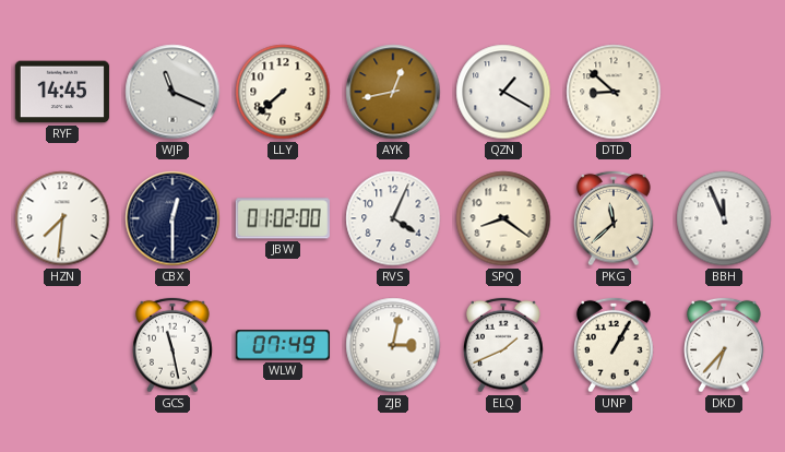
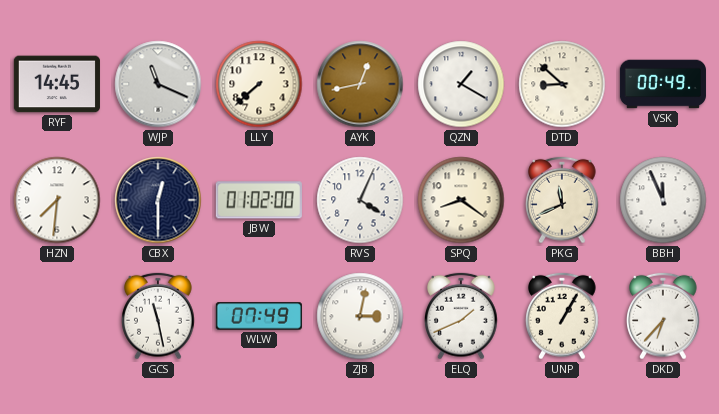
VSK: none -> 00:49 (663, 84)
PKG: 11:38 -> 11:41 (563, 200)
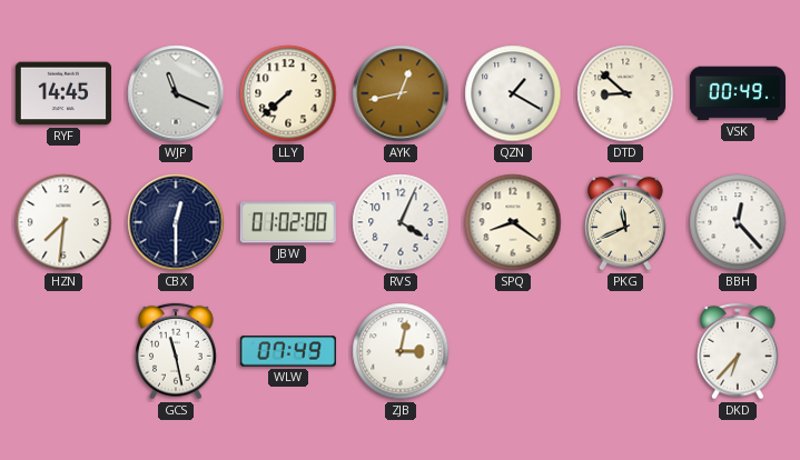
BBH: 11:56 -> 12:23 (738, 222)
ELQ: 1:41 -> none (462, 316)
UNP: 1:05 -> none (563, 316)
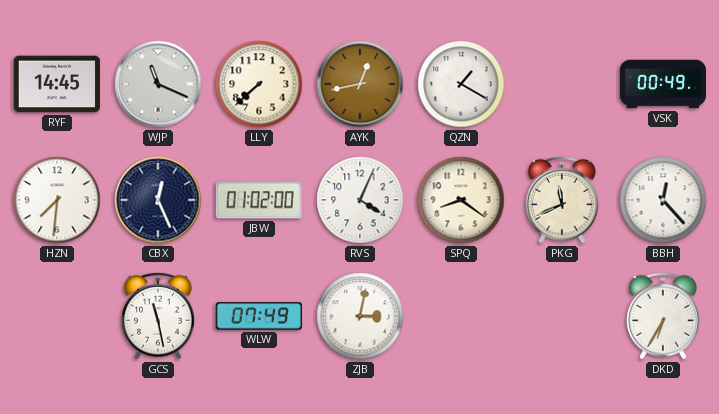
DTD: 8:52 -> none (625, 93)
CBX: 12:30 -> 12:26 (158, 200)
DKD: 6:37 -> 6:35 (664, 316)
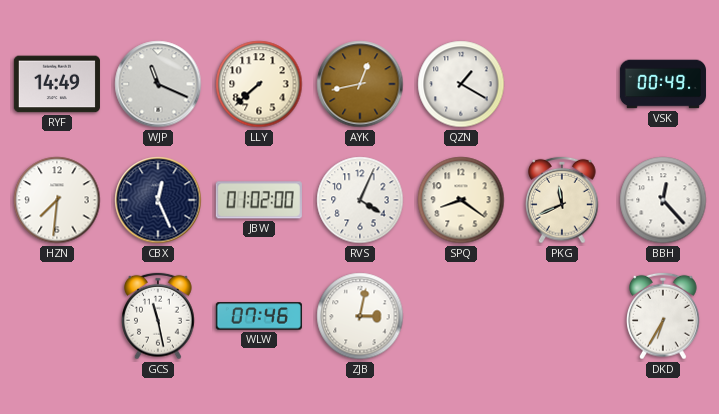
RYF: 14:45 -> 14:49 (57, 84)
WLW: 07:49 -> 07:46 (259, 316)
